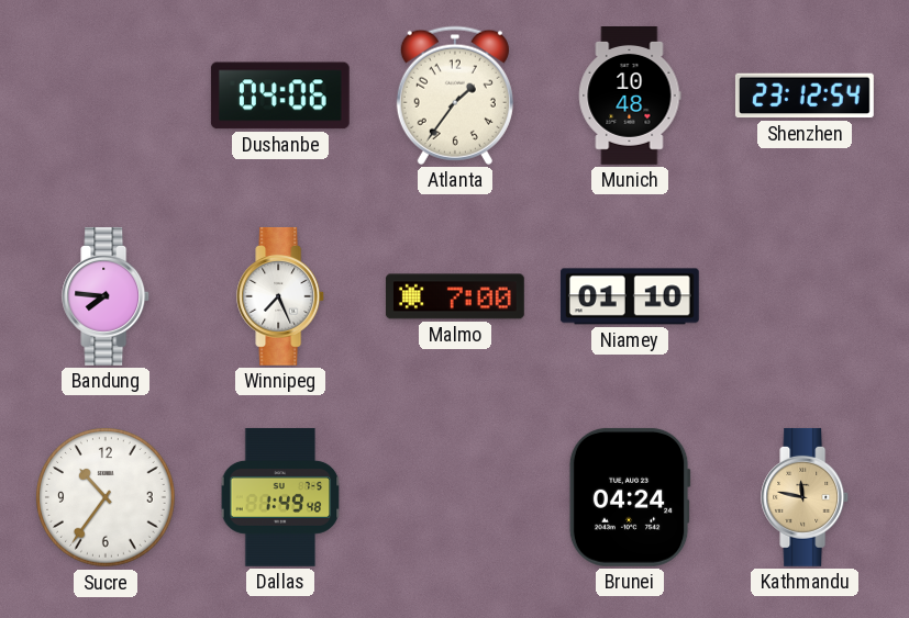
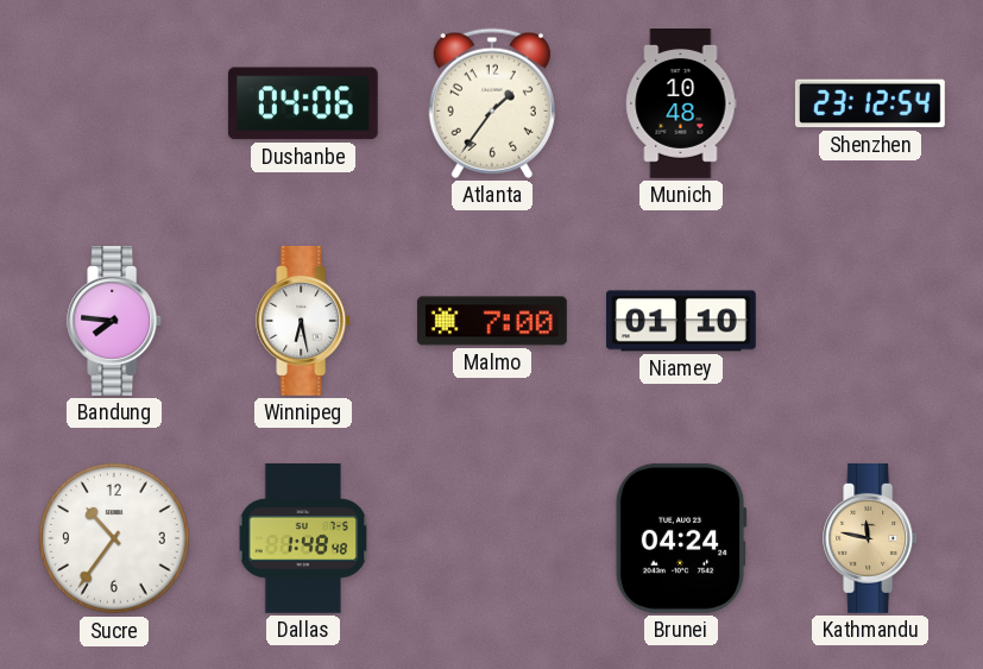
Winnipeg: 7:26 -> 6:28 (304, 321)
Dallas: 1:49 -> 1:48 (303, 538)
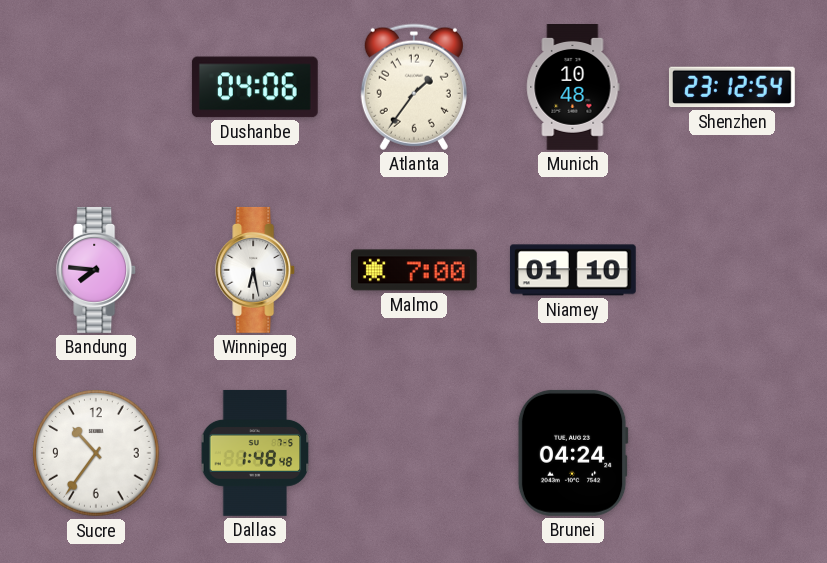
Kathmandu: 11:47 -> none (871, 538)
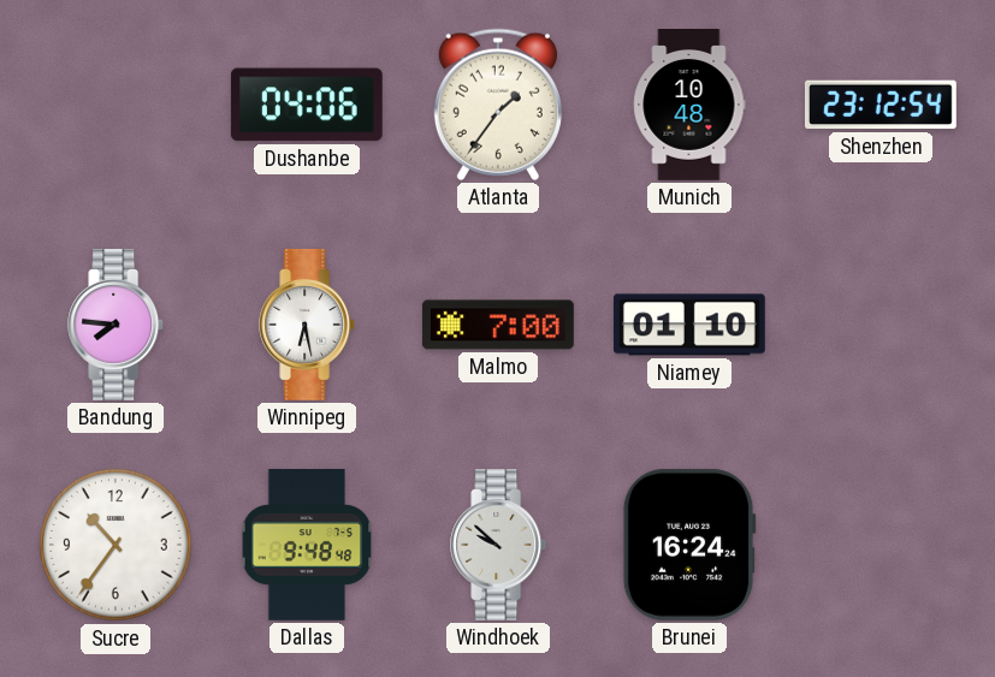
Dallas: 1:48 -> 9:48 (307, 545)
Windhoek: none -> 9:52 (499, 545)
Brunei: 04:24 -> 16:24 (689, 545)
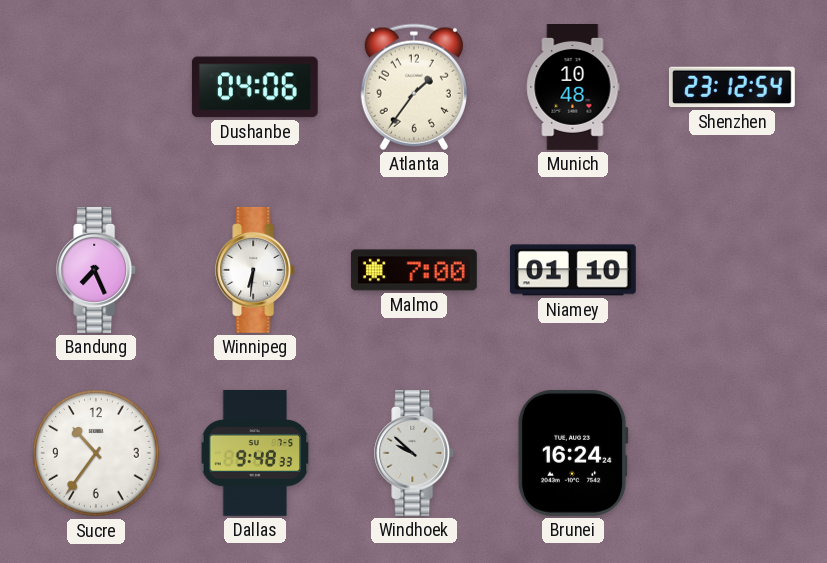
Bandung: 7:46 -> 7:26 (97, 270)
Winnipeg: 6:28 -> 6:31 (256, 270)
Dallas: 9:48:48 -> 9:48:33 (255, 453)
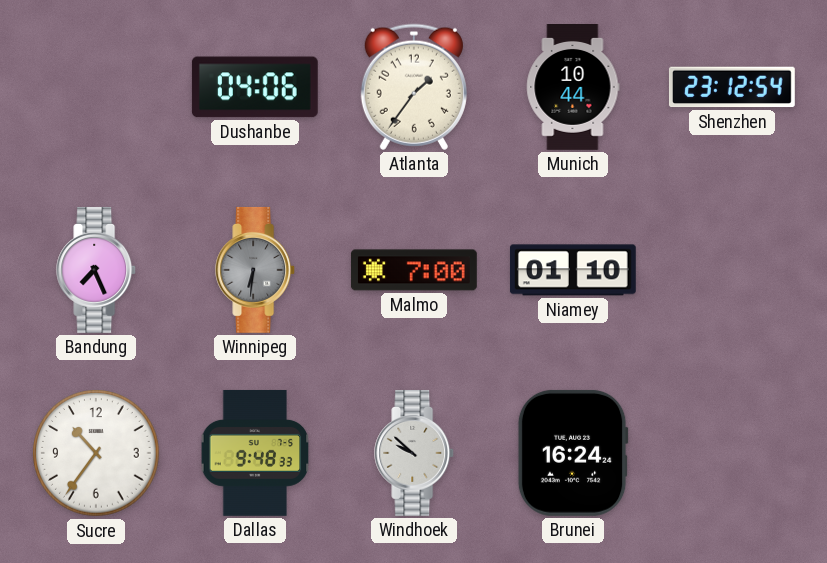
Munich: 10:48 -> 10:44 (573, 88)
Winnipeg dial: white -> grey (256, 270)
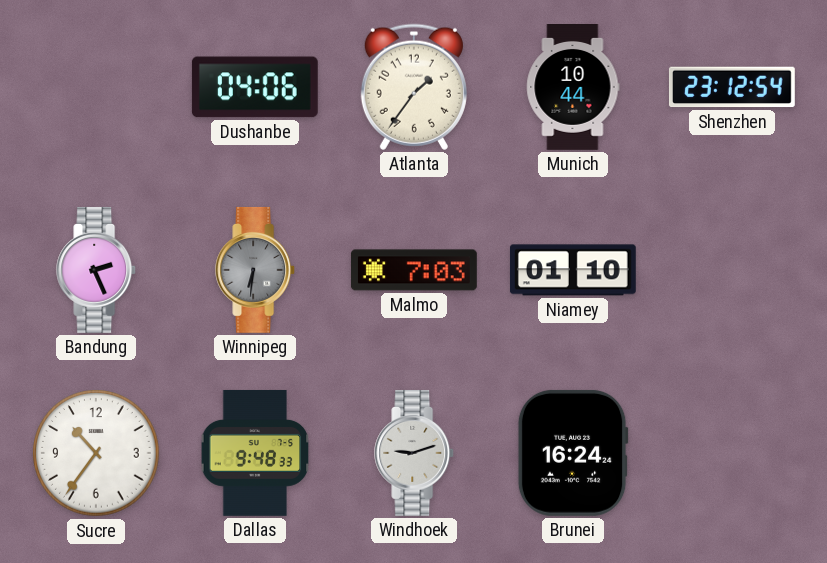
Bandung: 7:26 -> 2:26 (97, 270)
Malmo: 7:00 -> 7:03 (414, 270)
Windhoek: 9:52 -> 9:12 (415, 453)
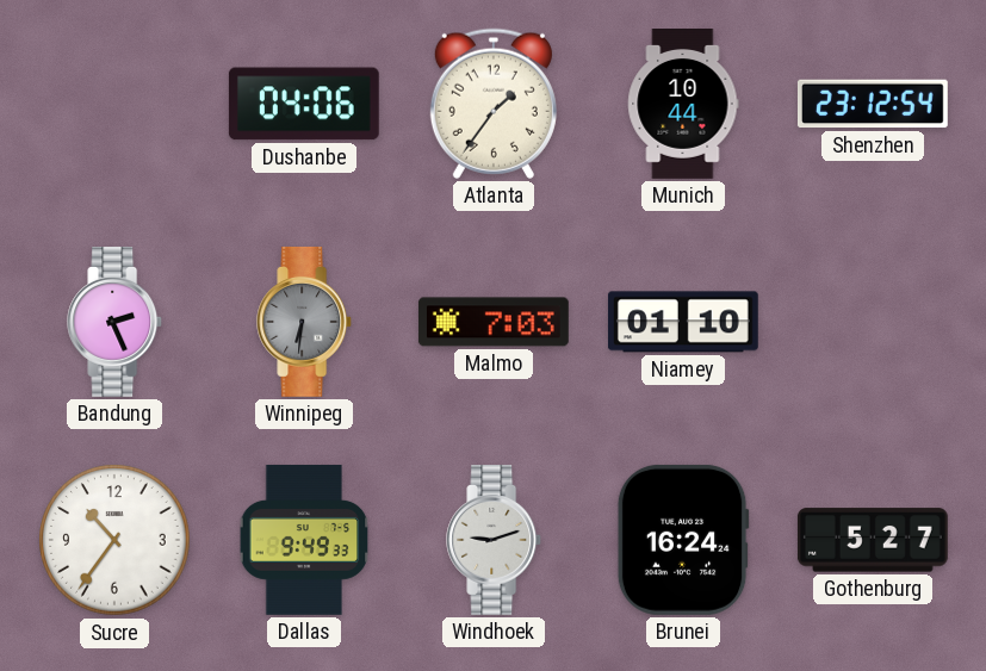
Dallas: 9:48 -> 9:49 (304, 540)
Gothenburg: none -> 5:27 (873, 540)
